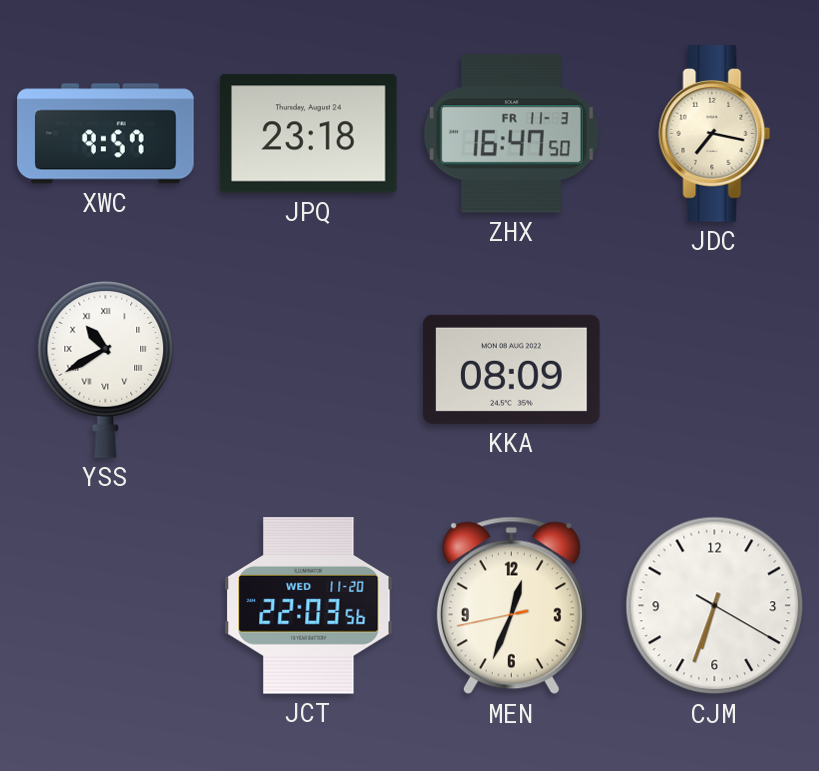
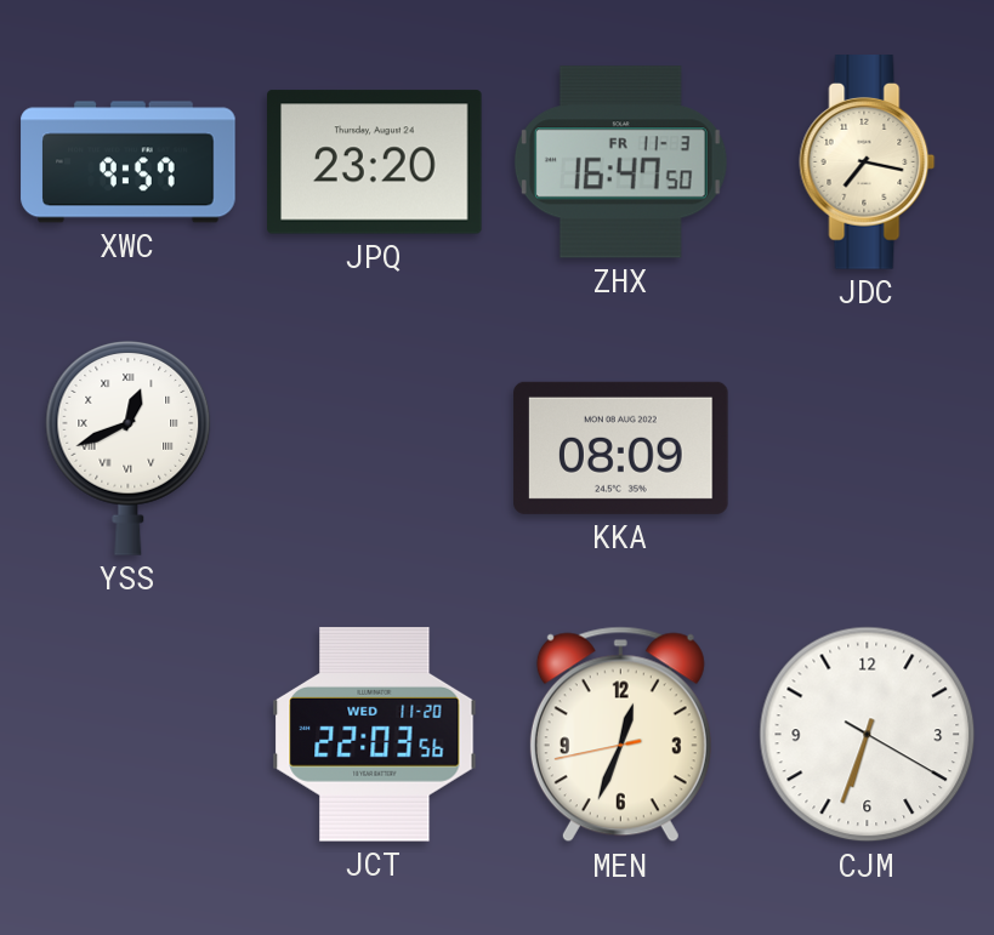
JPQ: 23:18 -> 23:20 (375, 163)
YSS: 10:40 -> 12:41 (129, 449)
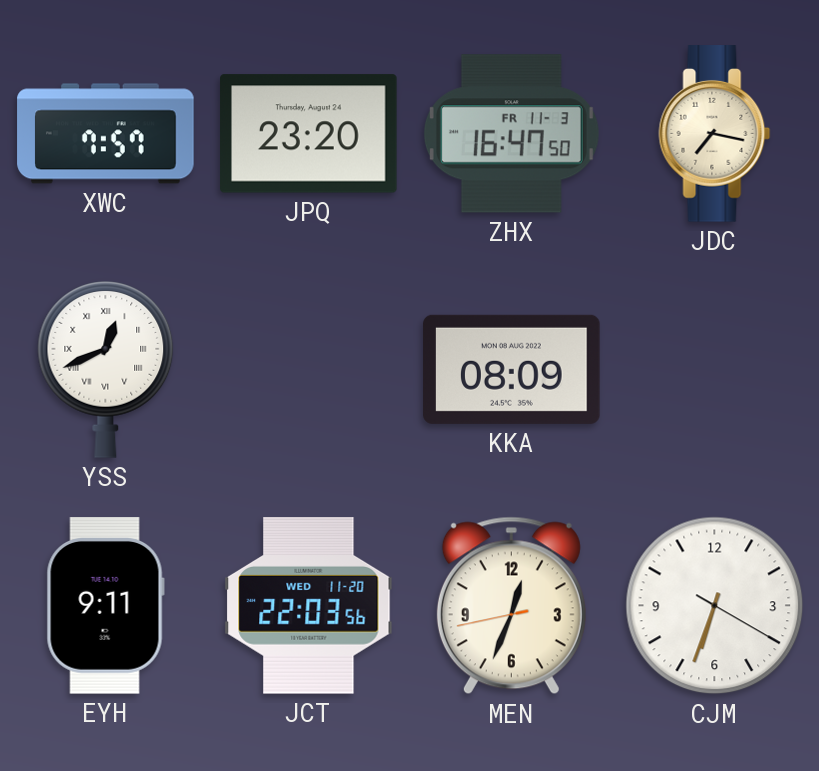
XWC: 9:57 -> 7:57 (106, 134)
EYH: none -> 9:11 (105, 606)
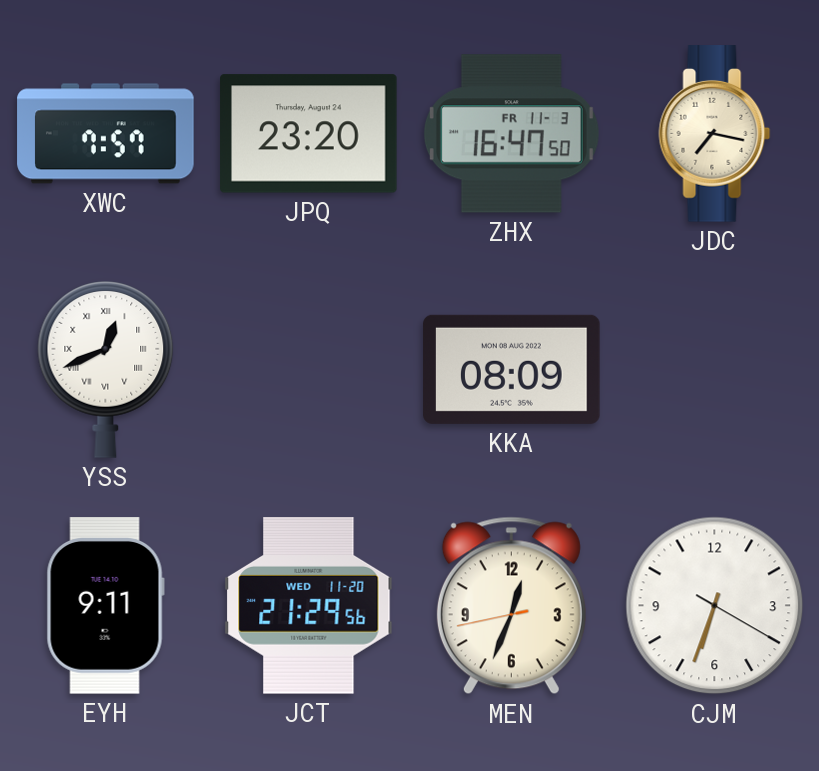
JCT: 22:03 -> 21:29 (309, 606)
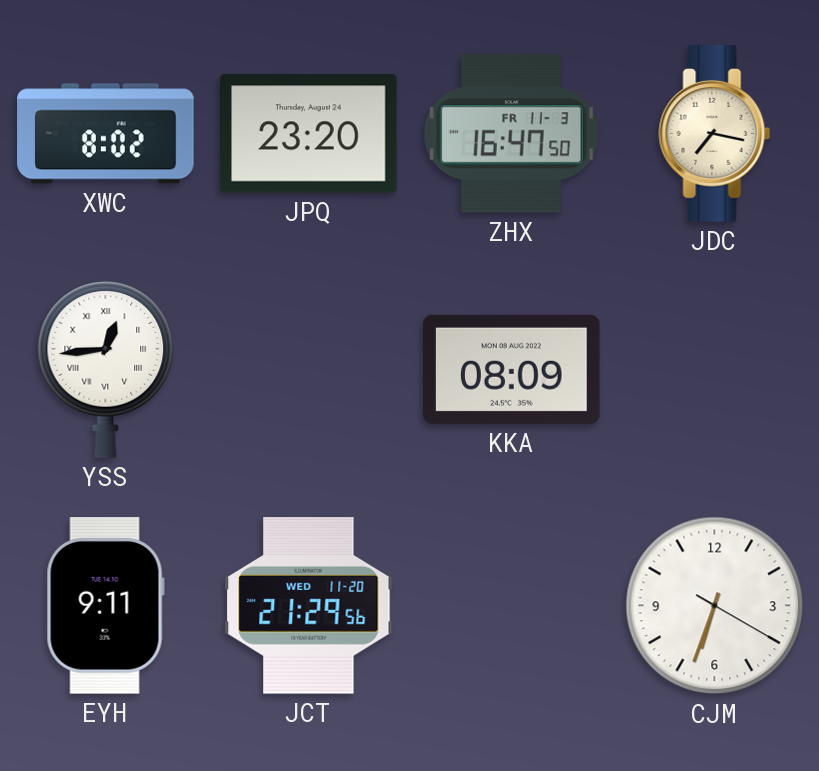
XWC: 7:57 -> 8:02 (106, 134)
YSS: 12:41 -> 12:44 (106, 370)
MEN: 12:33 -> none (511, 606)
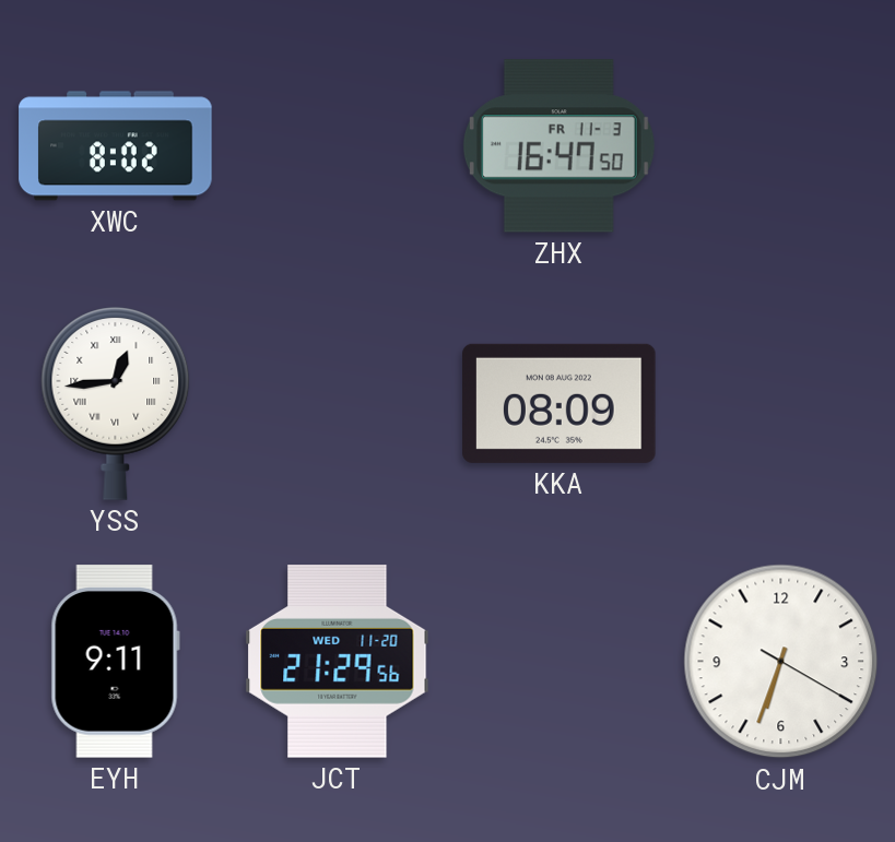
JPQ: 23:20 -> none (309, 134)
JDC: 7:17 -> none (715, 134)
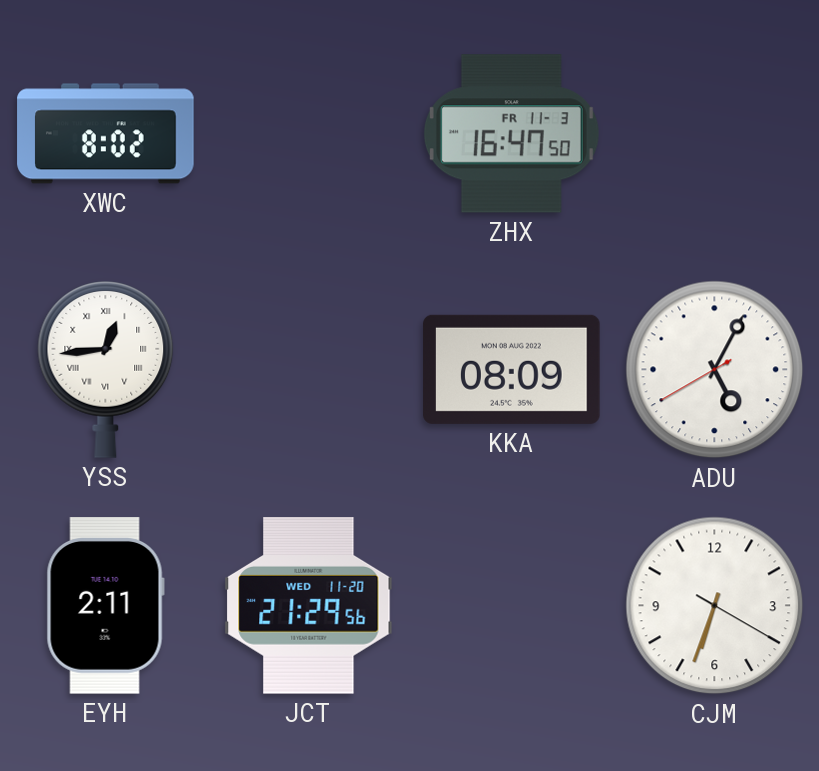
ADU: none -> 5:04 (715, 370)
EYH: 9:11 -> 2:11 (105, 606)
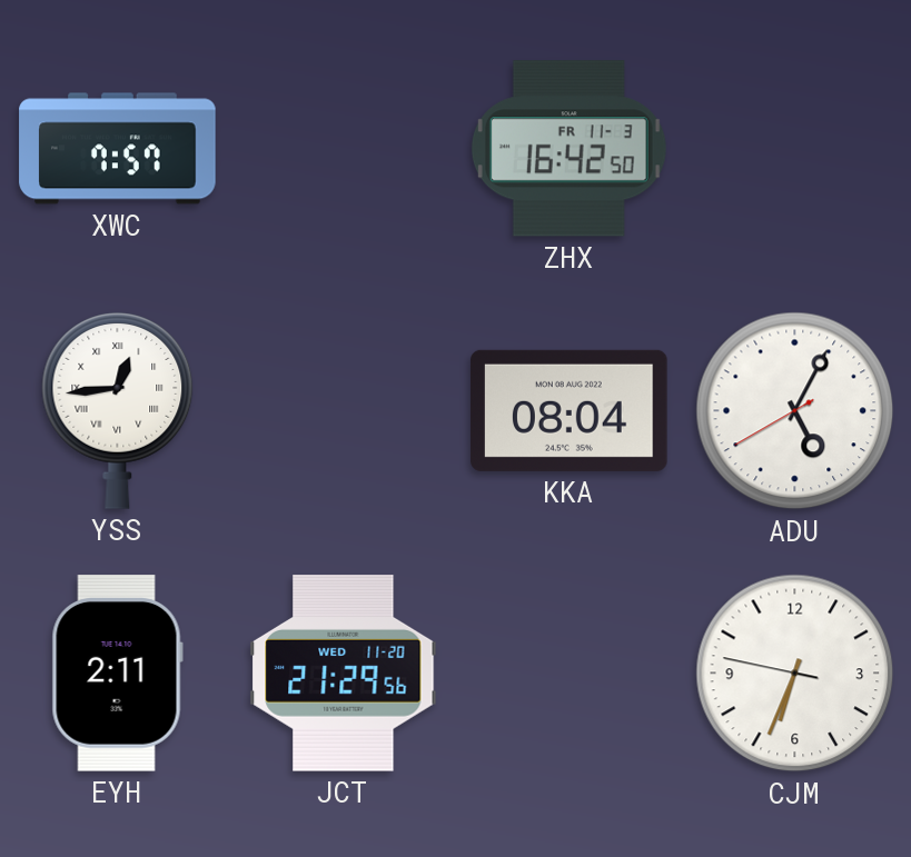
XWC: 8:02 -> 7:57 (118, 149)
ZHX: 16:47 -> 16:42 (568, 149)
KKA: 08:09 -> 08:04 (570, 410)
CJM: 6:33:20 -> 6:33:47 (795, 674)
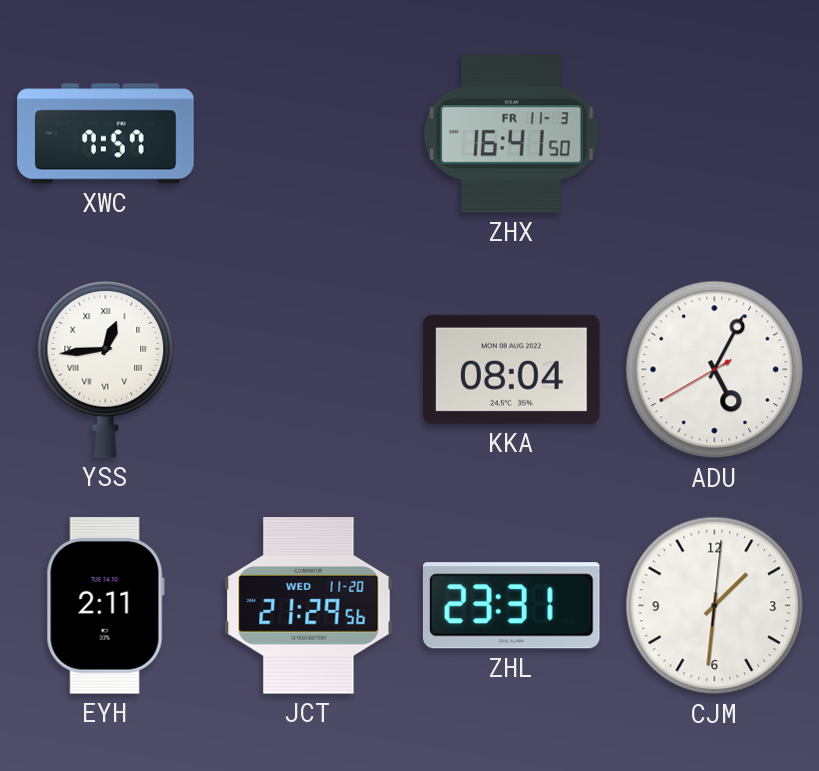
ZHX: 16:42 -> 16:41 (511, 134)
ZHL: none -> 23:31 (511, 606)
CJM: 6:33 -> 1:31 (715, 606)
